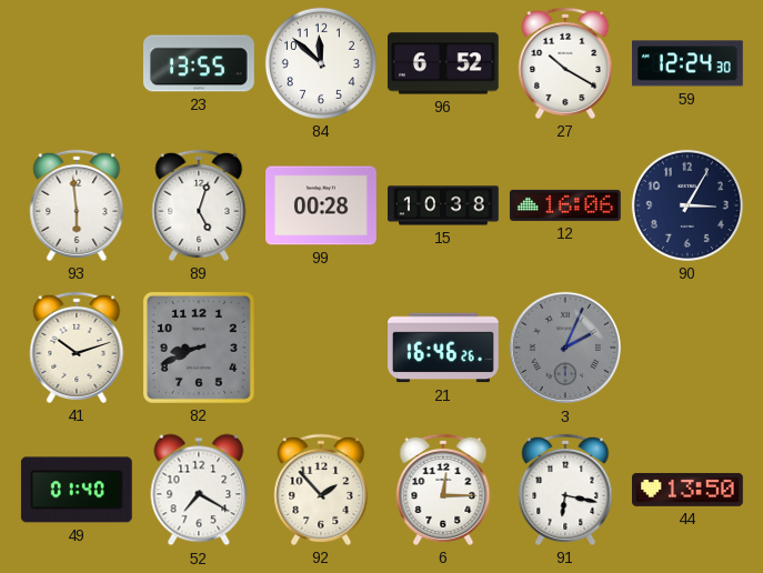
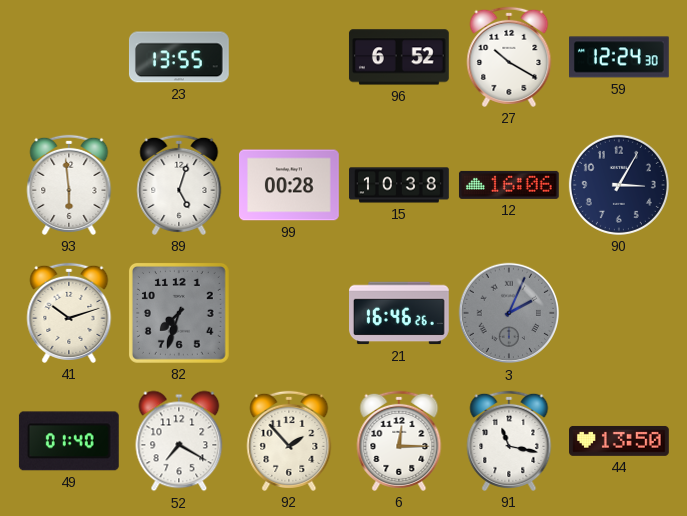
84: 11:52 -> none (321, 63)
82: 8:41 -> 7:33 (179, 313)
91: 6:17 -> 11:17 (509, 441)
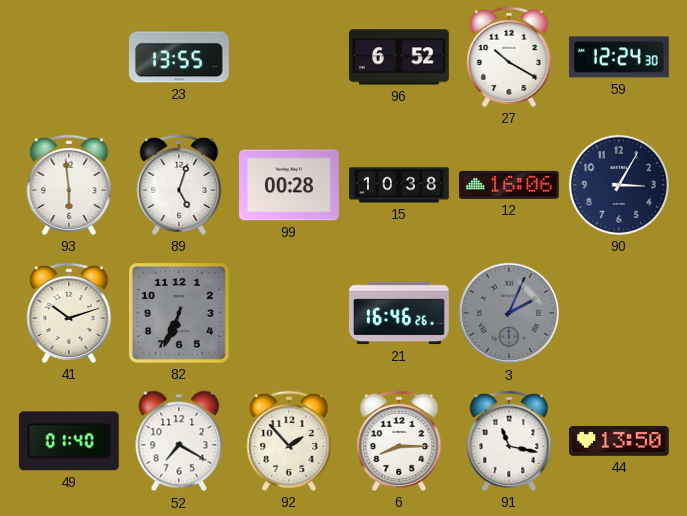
82: 7:33 -> 6:34 (179, 313)
6: 12:15 -> 8:15 (399, 441)
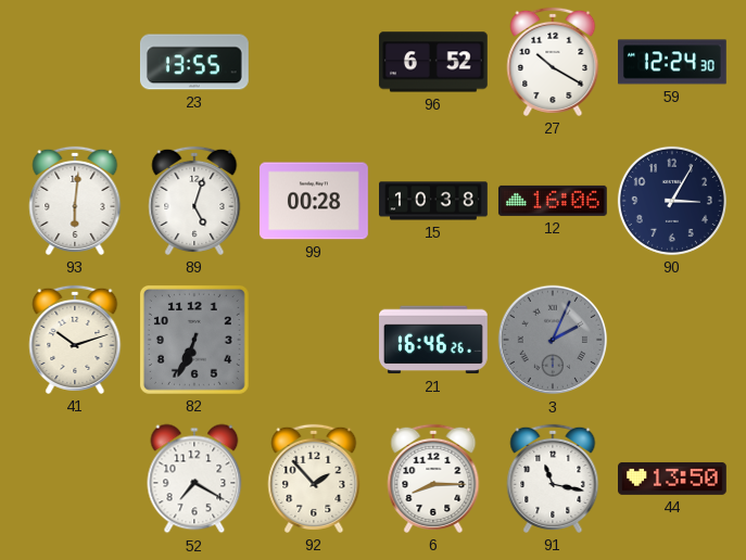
93: 5:59 -> 6:01 (75, 201)
49: 01:40 -> none (69, 441)
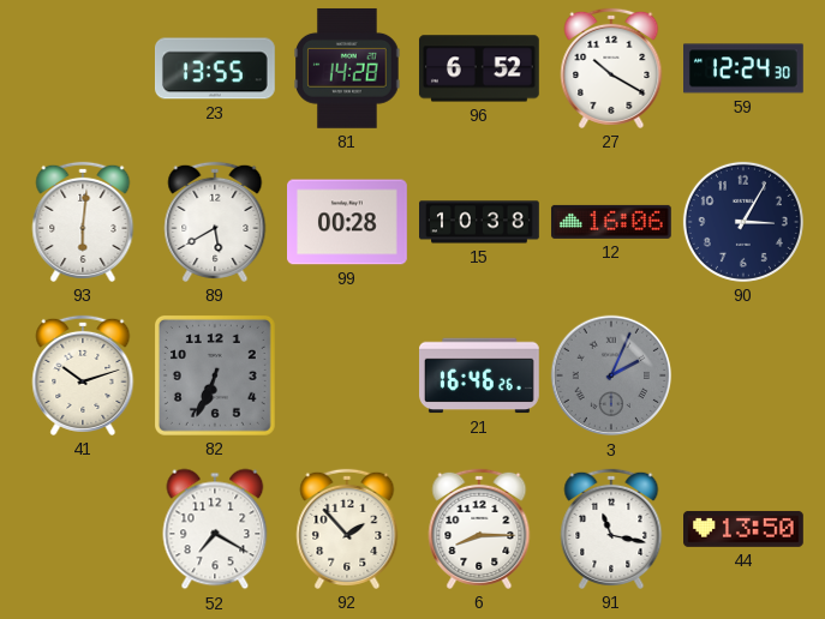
81: none -> 14:28 (348, 68)
89: 5:03 -> 5:40 (215, 222)
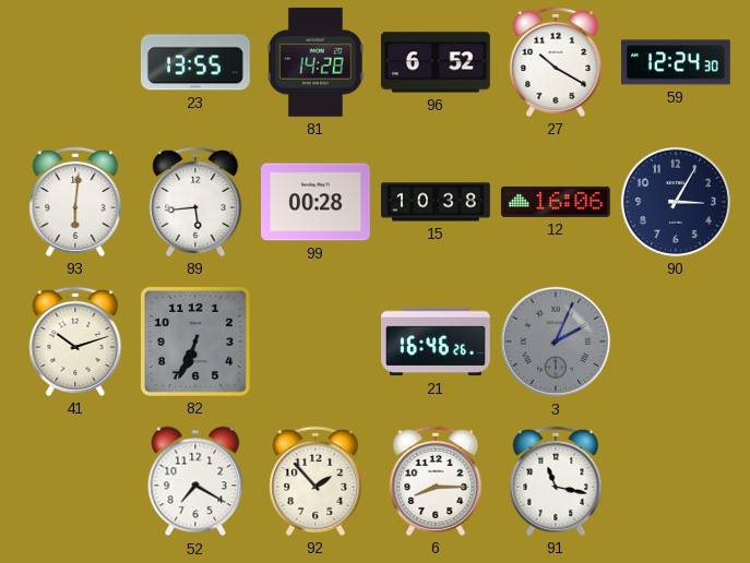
89: 5:40 -> 5:44 (195, 202)
44: 13:50 -> none (745, 529)
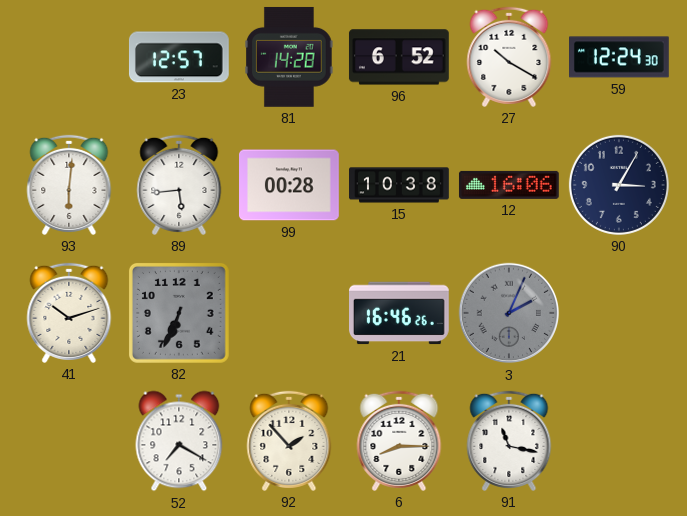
23: 13:55 -> 12:57 (179, 57)
